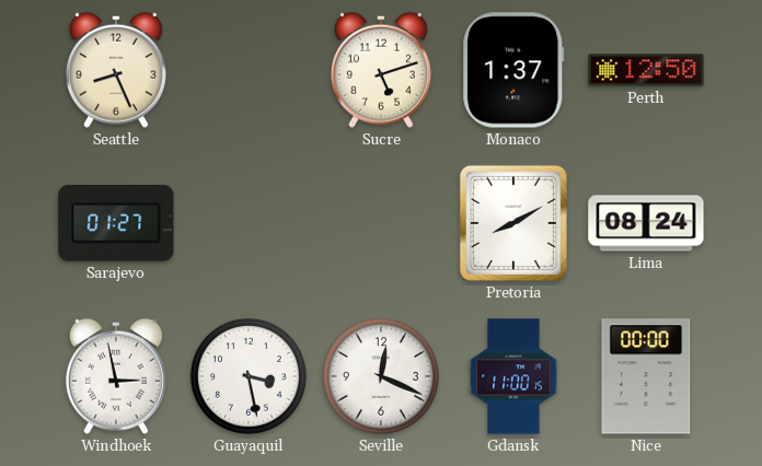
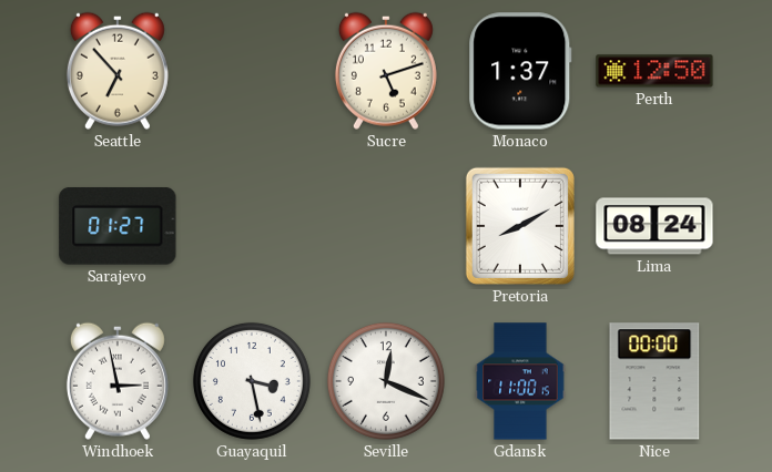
Seattle: 8:26 -> 6:53 (118, 71)
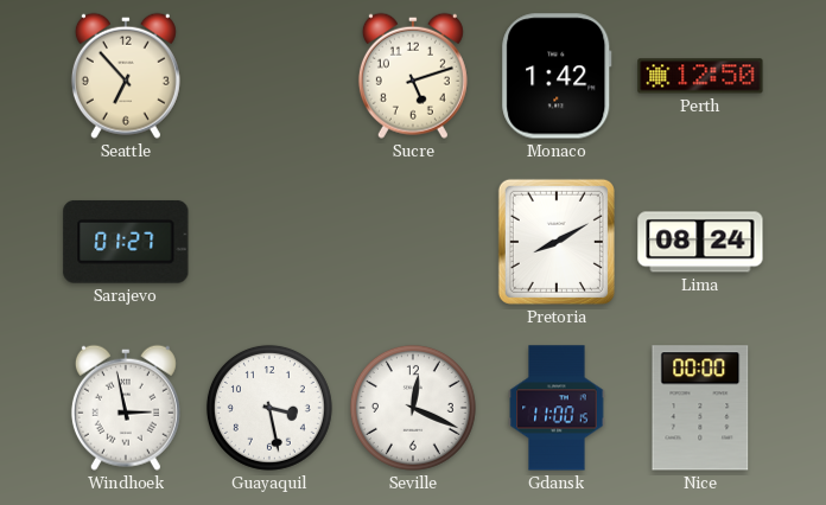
Monaco: 1:37 -> 1:42 (557, 76)
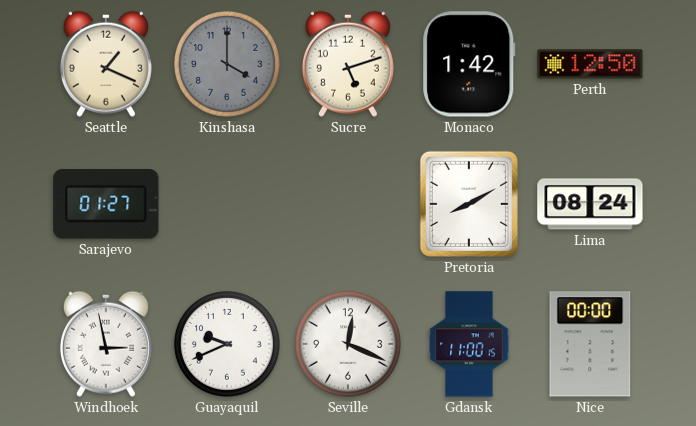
Seattle: 6:53 -> 1:19 (106, 64)
Kinshasa: none -> 4:00 (227, 64)
Guayaquil: 3:28 -> 9:41 (227, 344)
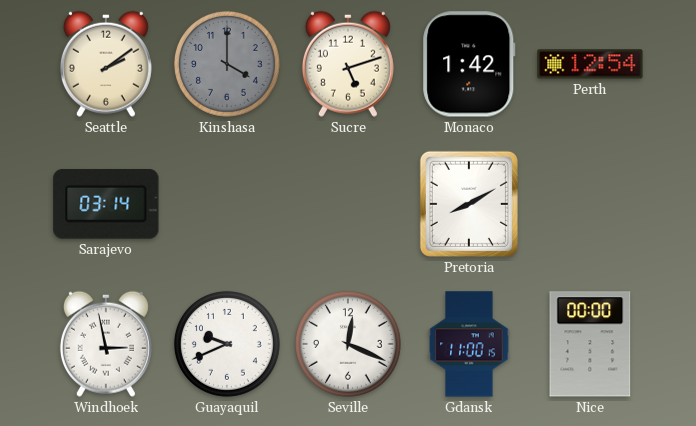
Seattle: 1:19 -> 2:09 (106, 64)
Perth: 12:50 -> 12:54 (590, 64)
Sarajevo: 01:27 -> 03:14 (106, 204)
Lima: 08:24 -> none (590, 204)
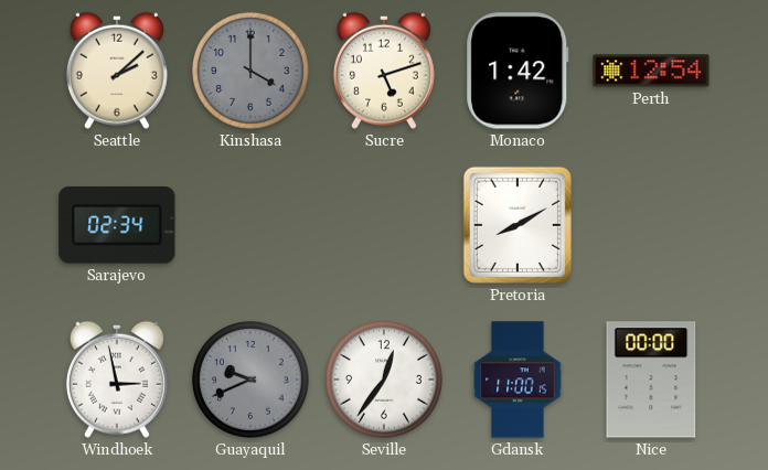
Seattle: 2:09 -> 2:08 (117, 71)
Sarajevo: 03:14 -> 02:34 (117, 225)
Guayaquil dial: white -> grey (250, 380)
Seville: 12:19 -> 12:36 (384, 380)
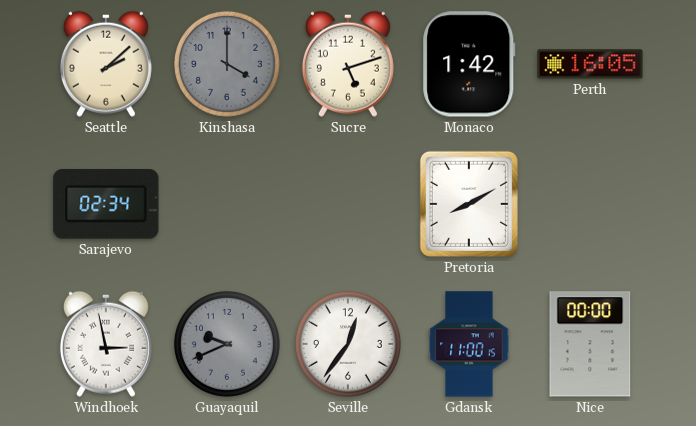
Perth: 12:54 -> 16:05 (590, 64)
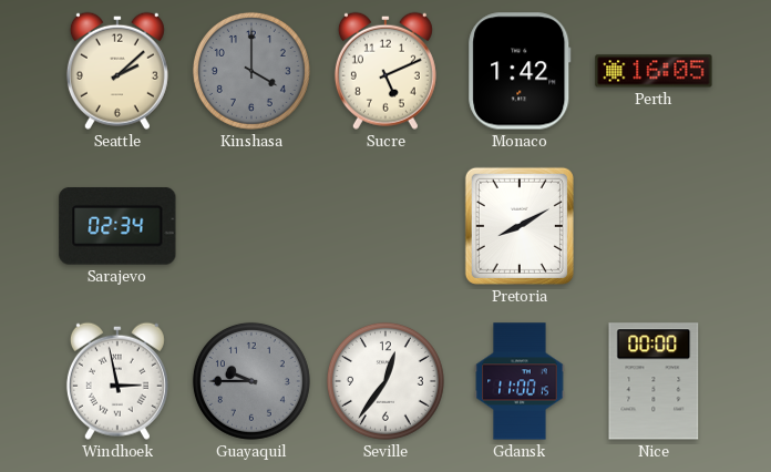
Sucre: 5:12 -> 5:11 (385, 71)
Guayaquil: 9:41 -> 9:45 (251, 381)
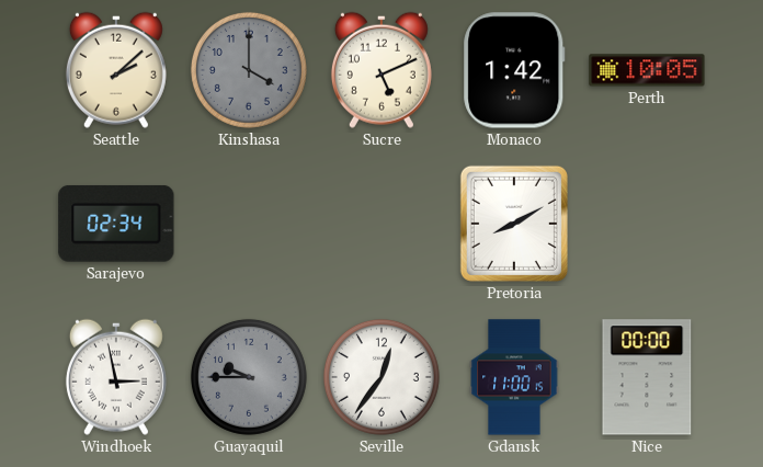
Perth: 16:05 -> 10:05 (647, 70)
